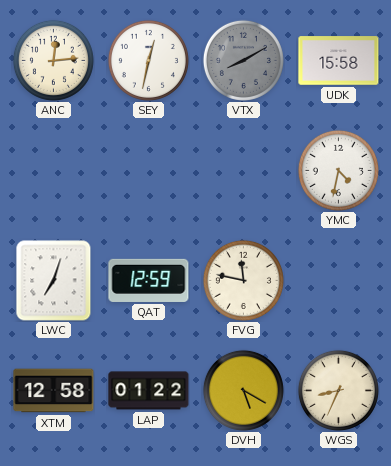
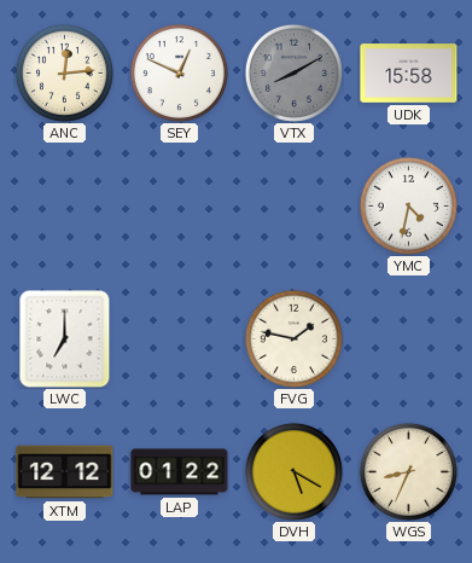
SEY: 12:32 -> 12:49 (179, 72)
LWC: 7:03 -> 7:00 (65, 338)
QAT: 12:59 -> none (149, 280)
FVG: 11:47 -> 1:47 (293, 338)
XTM: 12:58 -> 12:12 (65, 472)
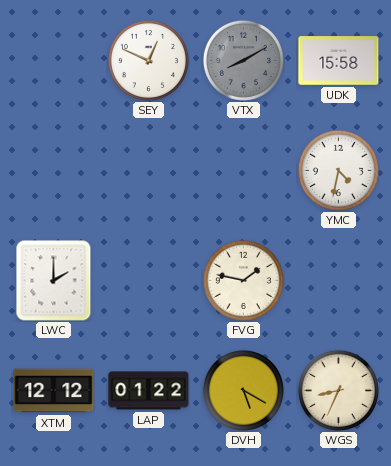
ANC: 12:14 -> none (64, 72)
LWC: 7:00 -> 2:00 (54, 280)
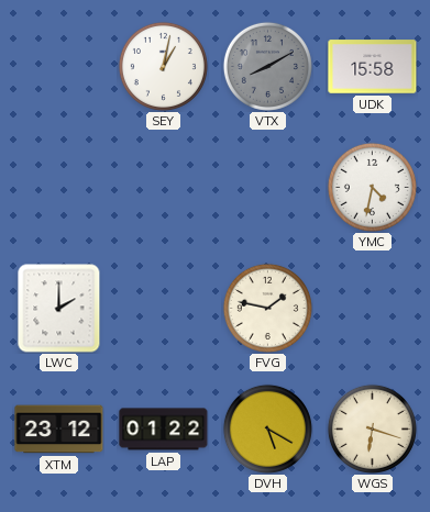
SEY: 12:49 -> 1:02 (163, 66)
XTM: 12:12 -> 23:12 (59, 430)
WGS: 8:34 -> 6:18 (372, 428)
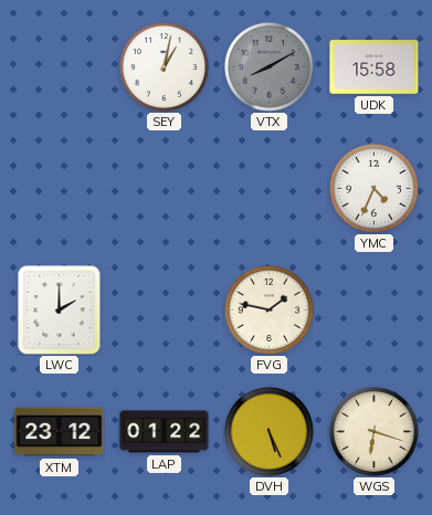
YMC: 4:32 -> 4:34 (373, 188)
DVH: 5:20 -> 5:26 (268, 431)
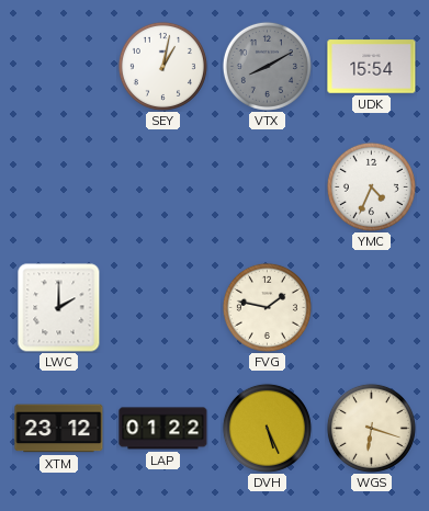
UDK: 15:58 -> 15:54 (372, 67)
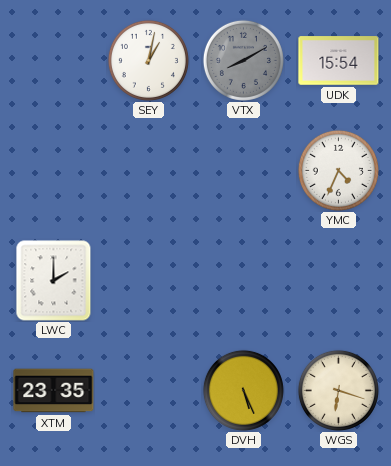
FVG: 1:47 -> none (267, 307)
XTM: 23:12 -> 23:35 (54, 391)
LAP: 01:22 -> none (163, 429)
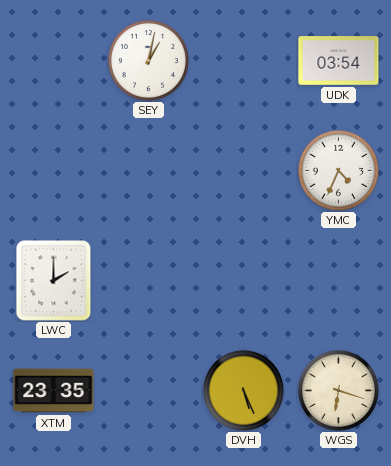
VTX: 8:10 -> none (243, 60)
UDK: 15:54 -> 03:54 (339, 61)
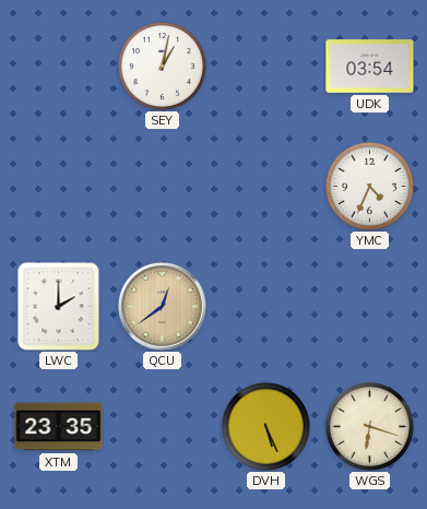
QCU: none -> 12:39 (162, 306)
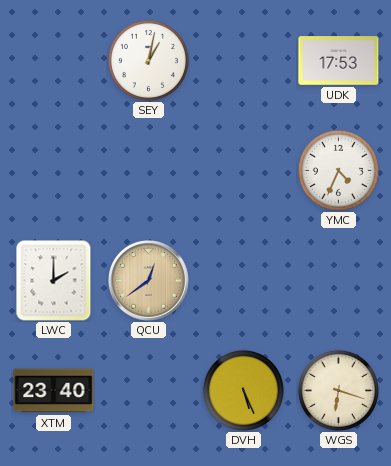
UDK: 03:54 -> 17:53 (339, 61)
XTM: 23:35 -> 23:40 (54, 391)
